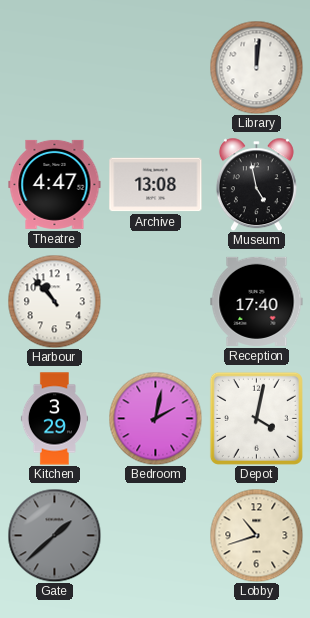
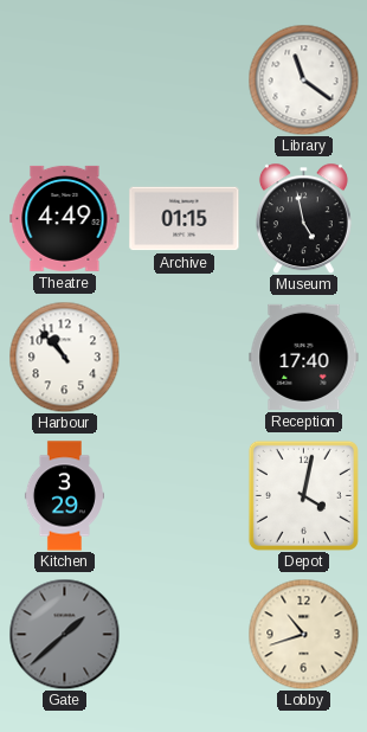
Library: 12:01 -> 11:21 (303, 79)
Theatre: 4:47 -> 4:49 (65, 218)
Archive: 13:08 -> 01:15 (185, 219)
Bedroom: 2:02 -> none (155, 418)
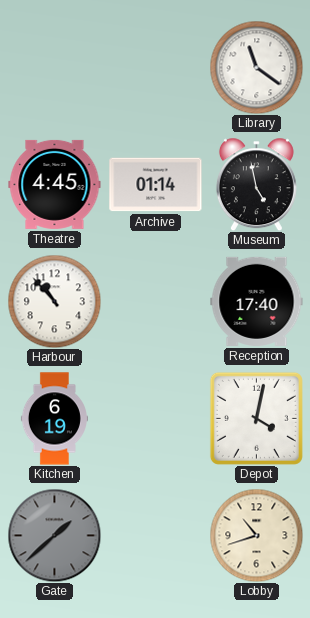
Theatre: 4:49 -> 4:45 (55, 184)
Archive: 01:15 -> 01:14 (156, 185)
Kitchen: 3:29 -> 6:19 (54, 419)
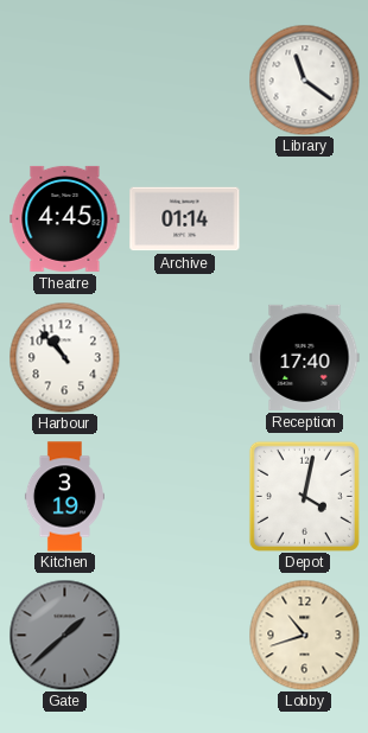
Museum: 4:58 -> none (256, 184)
Kitchen: 6:19 -> 3:19 (64, 497)
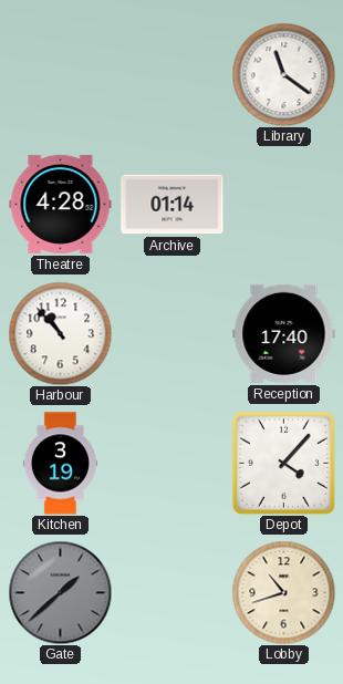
Theatre: 4:45 -> 4:28 (61, 204)
Depot: 4:02 -> 4:07 (283, 463)
